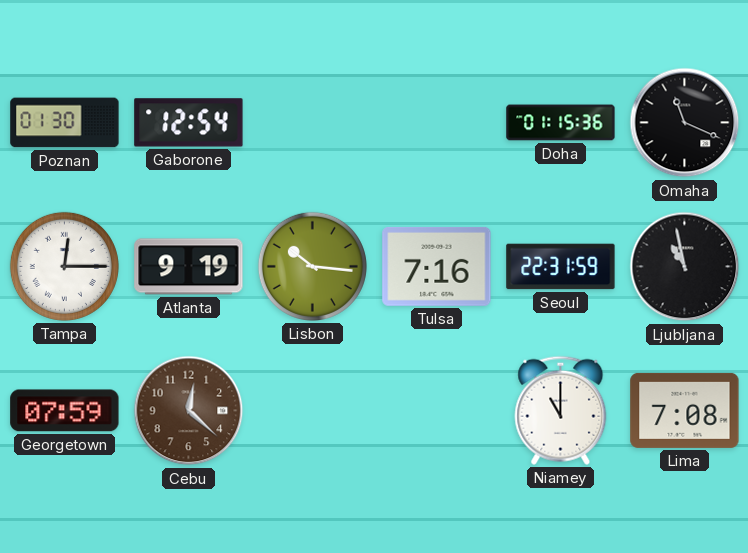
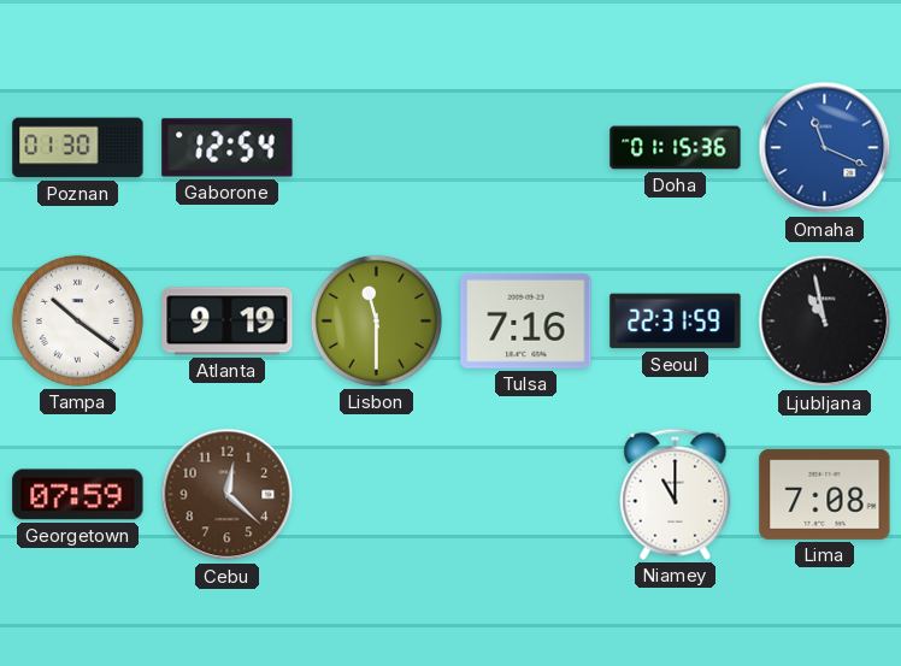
Omaha dial: black -> blue (825, 148)
Tampa: 12:15 -> 10:21 (77, 320)
Lisbon: 10:16 -> 11:30 (376, 320)
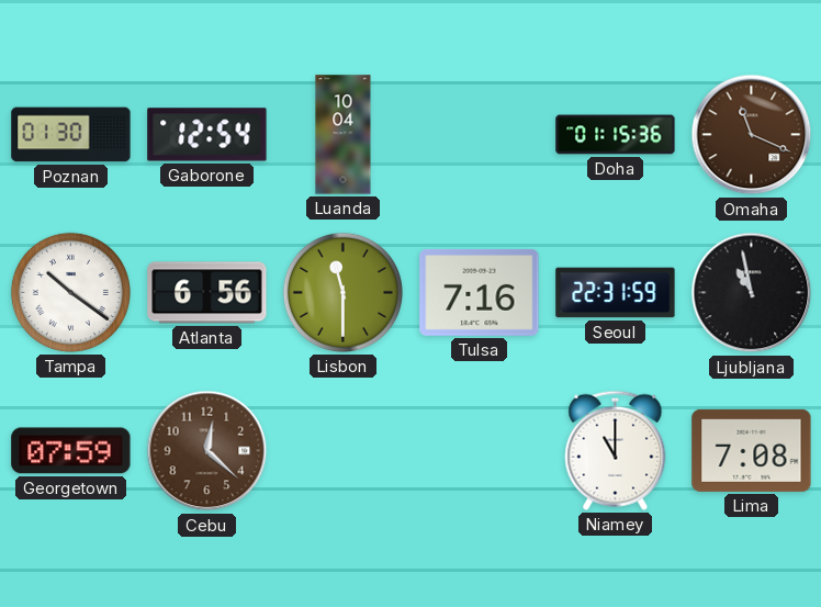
Luanda: none -> 10:04 (344, 135)
Omaha dial: blue -> brown (752, 135)
Atlanta: 9:19 -> 6:56 (207, 293)
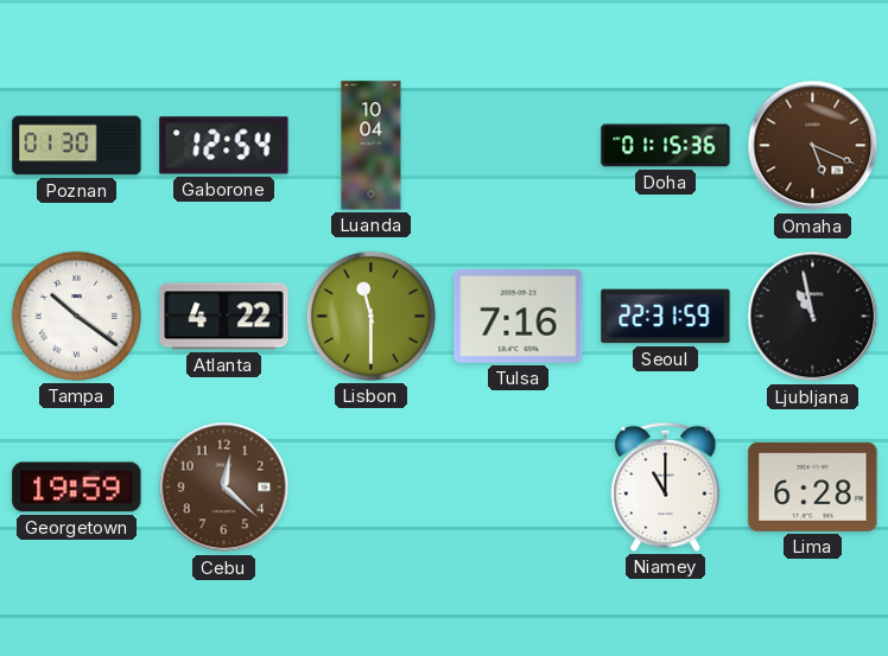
Omaha: 11:19 -> 5:19 (813, 146)
Atlanta: 6:56 -> 4:22 (224, 317)
Georgetown: 07:59 -> 19:59 (77, 488)
Lima: 7:08 -> 6:28 (813, 486)
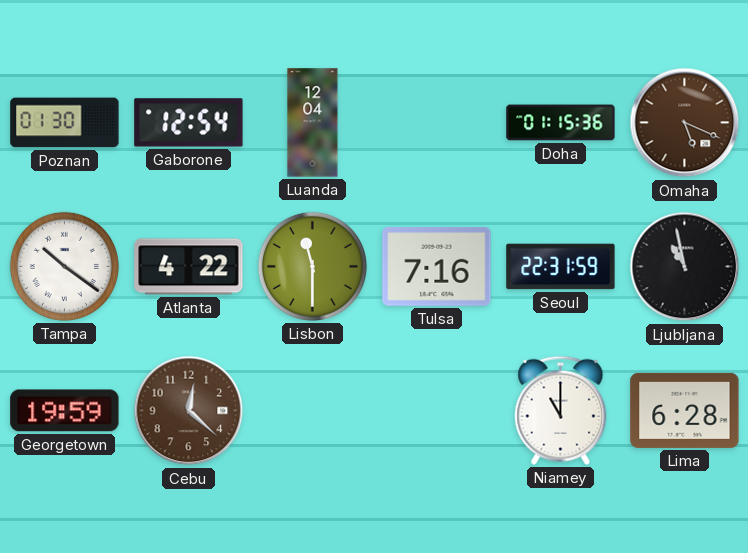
Luanda: 10:04 -> 12:04 (313, 123)
